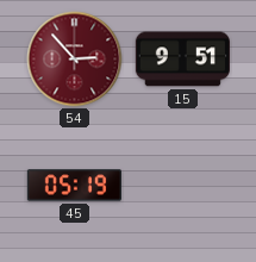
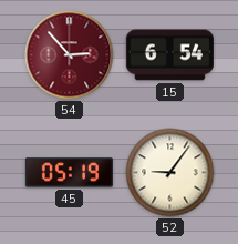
15: 9:51 -> 6:54 (169, 55)
52: none -> 9:06 (170, 173)
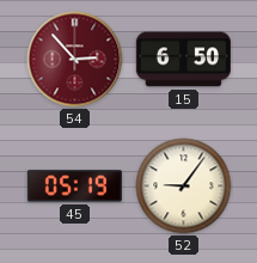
15: 6:54 -> 6:50 (183, 60)
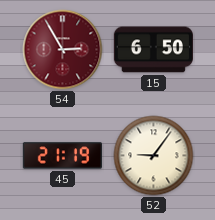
54: 2:53 -> 2:55 (63, 50)
45: 05:19 -> 21:19 (62, 156)
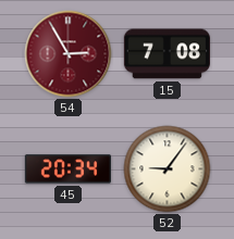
15: 6:50 -> 7:08 (167, 54)
45: 21:19 -> 20:34 (67, 169)
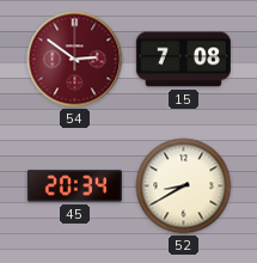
54: 2:55 -> 2:51 (75, 60)
52: 9:06 -> 8:40 (184, 186)
